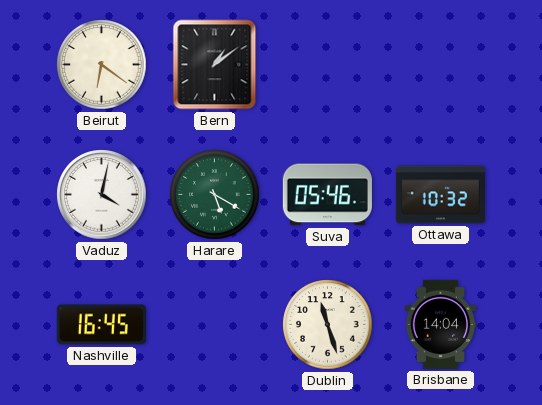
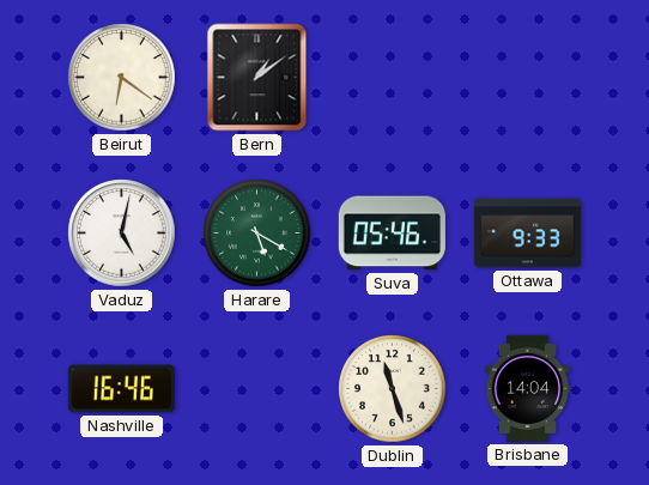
Vaduz: 4:02 -> 5:02 (122, 234)
Ottawa: 10:32 -> 9:33 (527, 234)
Nashville: 16:45 -> 16:46 (121, 389)
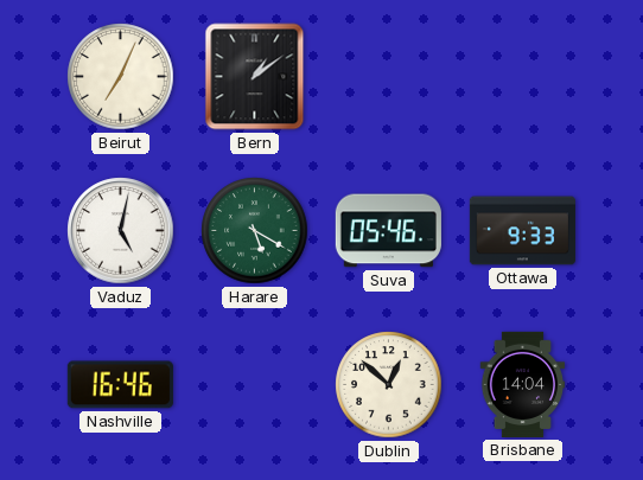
Beirut: 6:21 -> 7:04 (121, 77)
Dublin: 11:27 -> 12:52 (389, 385)
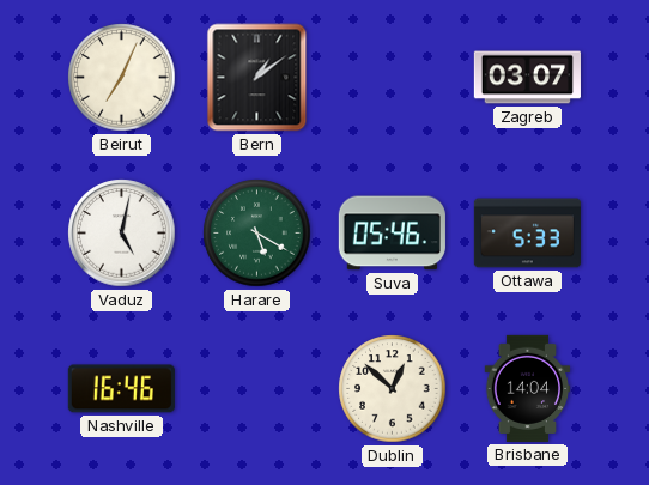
Zagreb: none -> 03:07 (527, 78)
Ottawa: 9:33 -> 5:33 (527, 234)
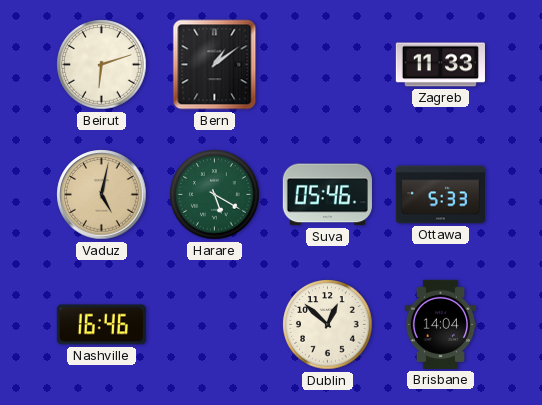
Beirut: 7:04 -> 6:12 (102, 65)
Zagreb: 03:07 -> 11:33 (440, 65)
Vaduz dial: white -> champagne (102, 195)
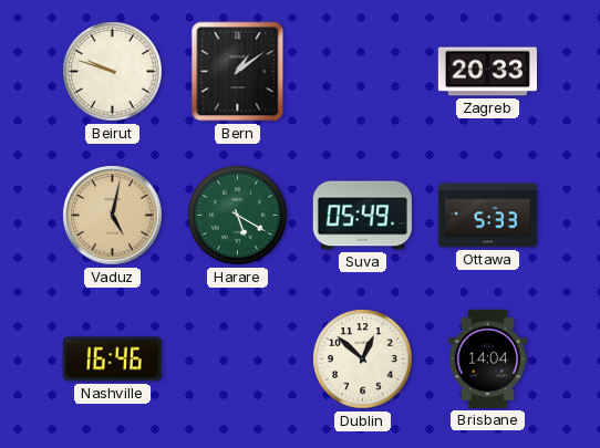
Beirut: 6:12 -> 9:48 (113, 72)
Zagreb: 11:33 -> 20:33 (487, 72)
Suva: 05:46 -> 05:49 (362, 216)
